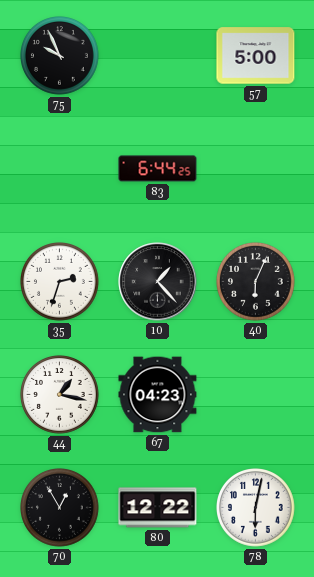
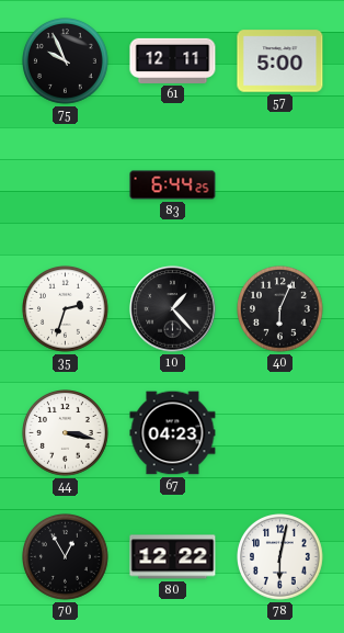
61: none -> 12:11 (173, 60)
44: 1:17 -> 3:17 (66, 433)
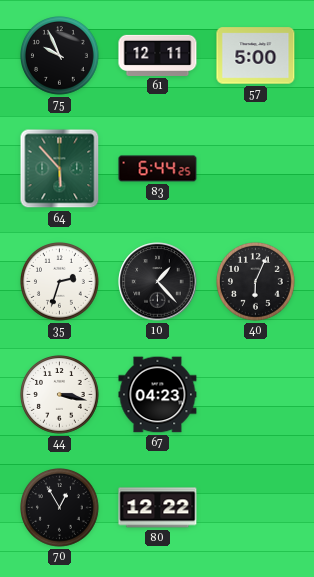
64: none -> 5:53 (60, 169)
78: 6:02 -> none (280, 557)
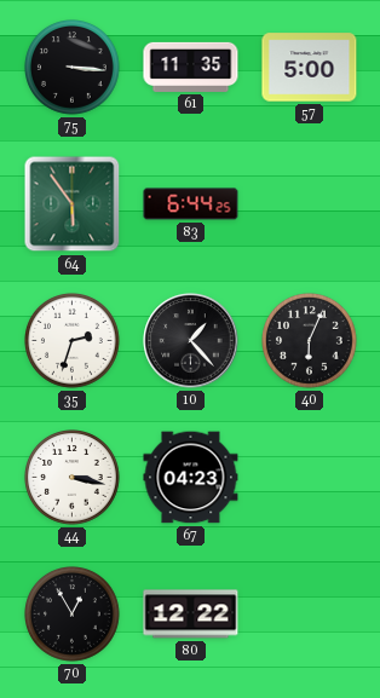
75: 9:56 -> 3:16 (73, 68)
61: 12:11 -> 11:35 (191, 67)
64: 5:53 -> 5:54 (73, 204)
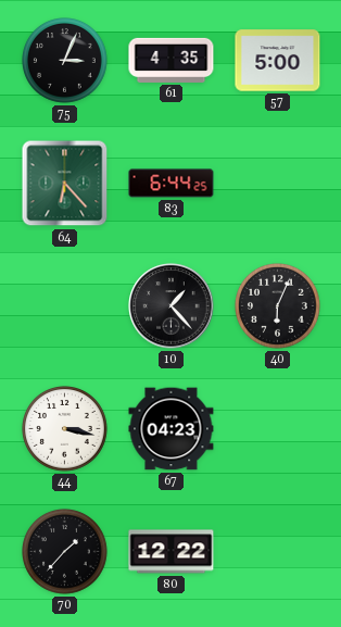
75: 3:16 -> 3:04 (65, 61)
61: 11:35 -> 4:35 (172, 60)
64: 5:54 -> 6:23 (65, 184)
35: 2:33 -> none (73, 341)
70: 12:55 -> 1:37 (65, 552)
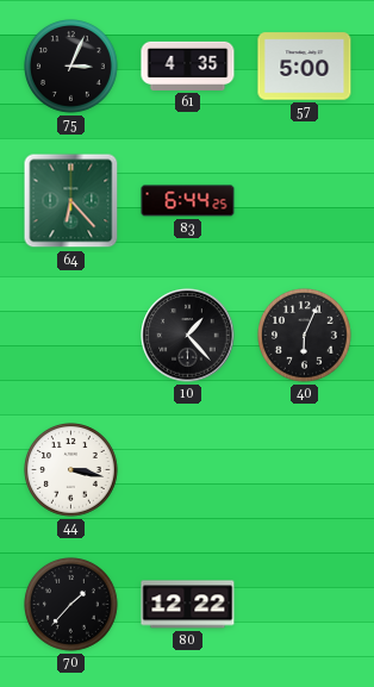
67: 04:23 -> none (172, 429)
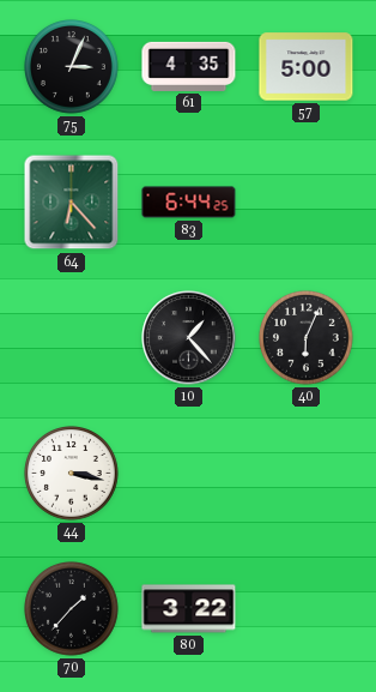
80: 12:22 -> 3:22 (189, 609)
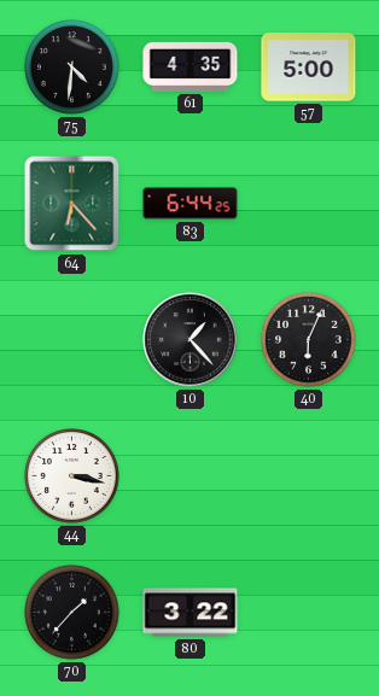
75: 3:04 -> 4:31 (72, 68)
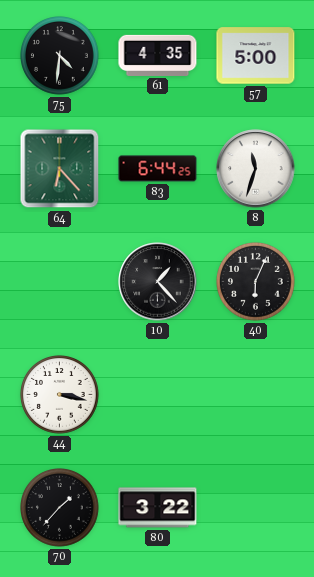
8: none -> 11:33 (256, 169)
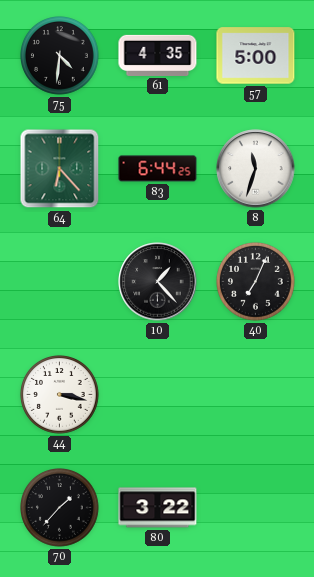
40: 6:04 -> 7:04 (256, 282)
